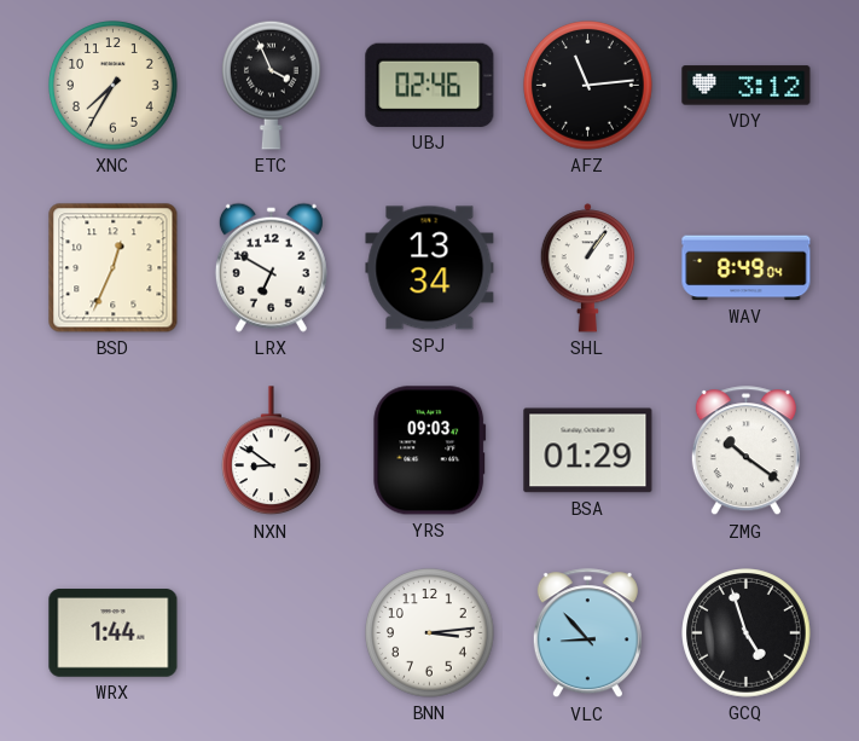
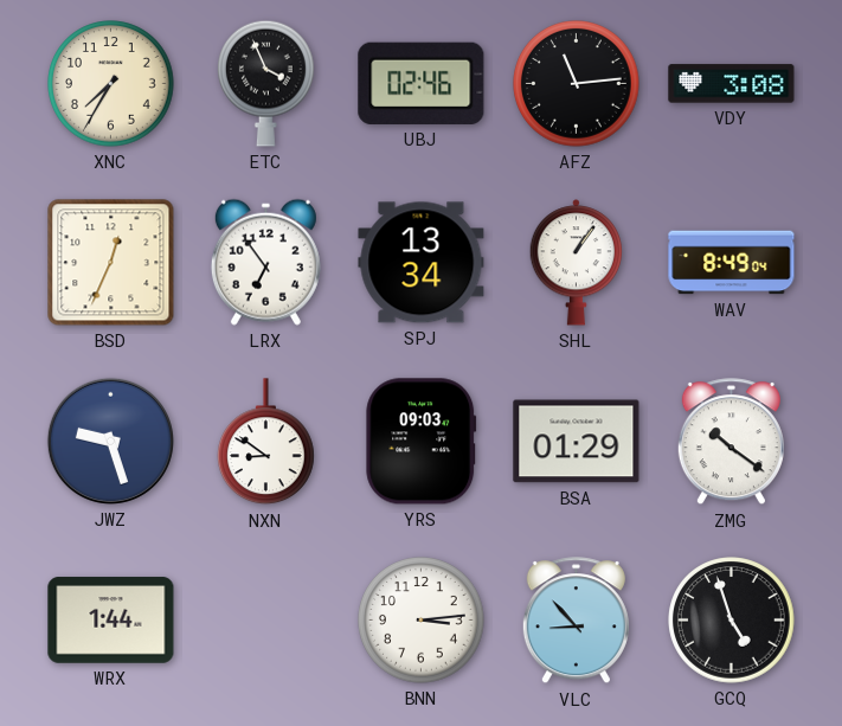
VDY: 3:12 -> 3:08 (732, 84)
LRX: 6:50 -> 6:54 (265, 262)
JWZ: none -> 9:27 (110, 441)
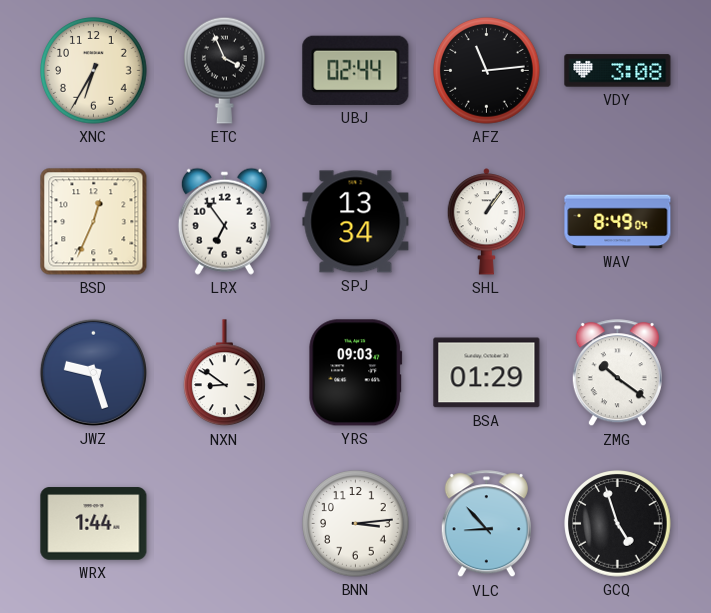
XNC: 7:35 -> 6:35 (94, 71)
UBJ: 02:46 -> 02:44 (356, 70)
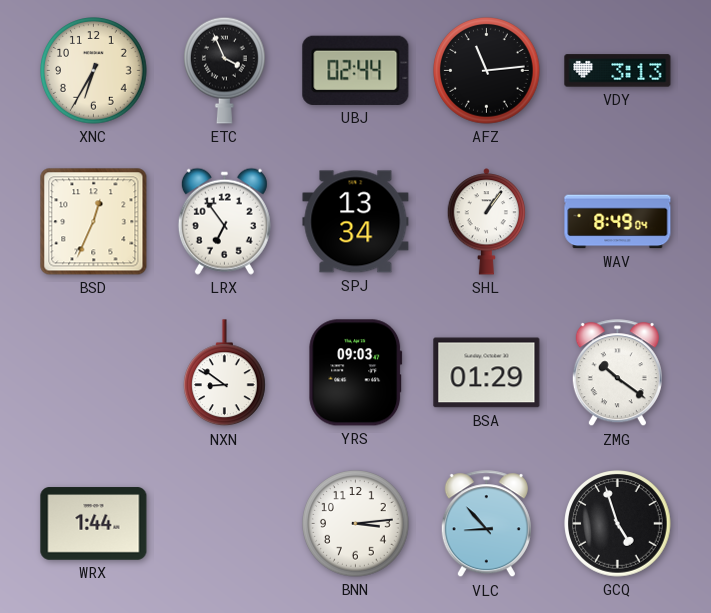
VDY: 3:08 -> 3:13 (618, 71)
JWZ: 9:27 -> none (93, 372)
